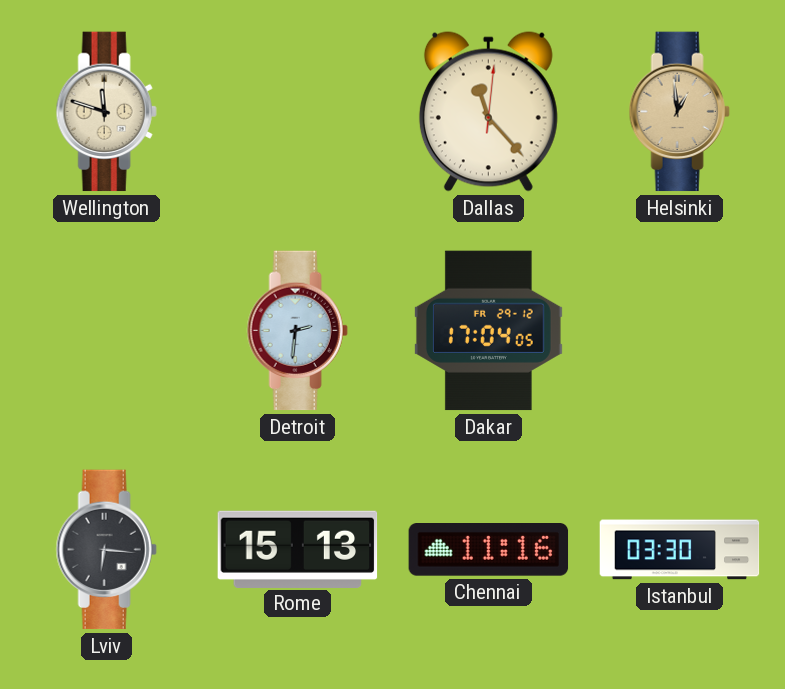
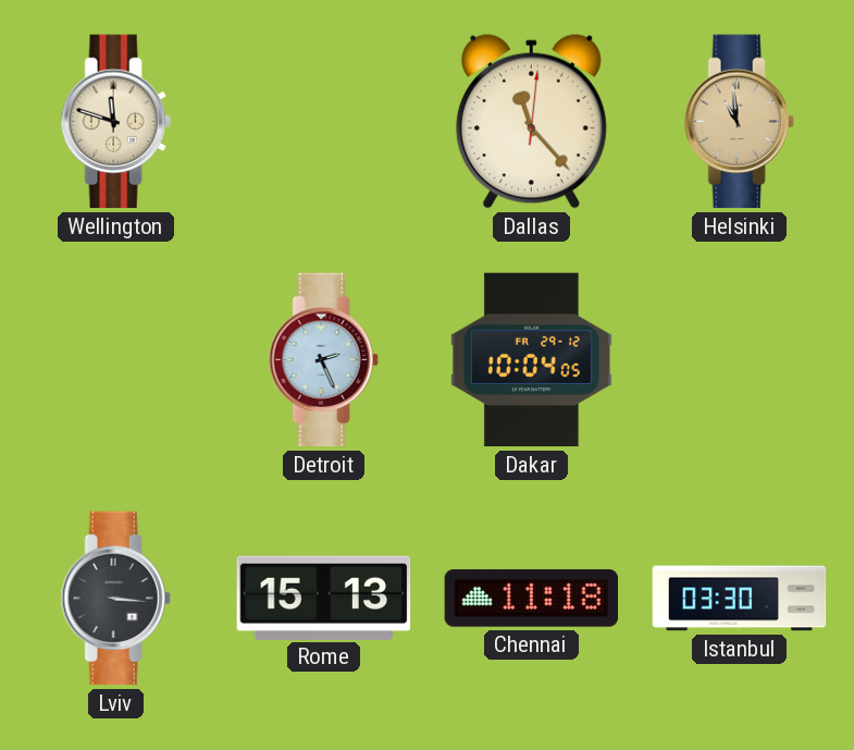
Helsinki: 12:59 -> 10:59 (739, 122)
Detroit: 2:31 -> 2:26 (323, 360)
Dakar: 17:04 -> 10:04 (531, 360)
Lviv: 6:16 -> 3:16 (115, 599)
Chennai: 11:16 -> 11:18 (532, 599)
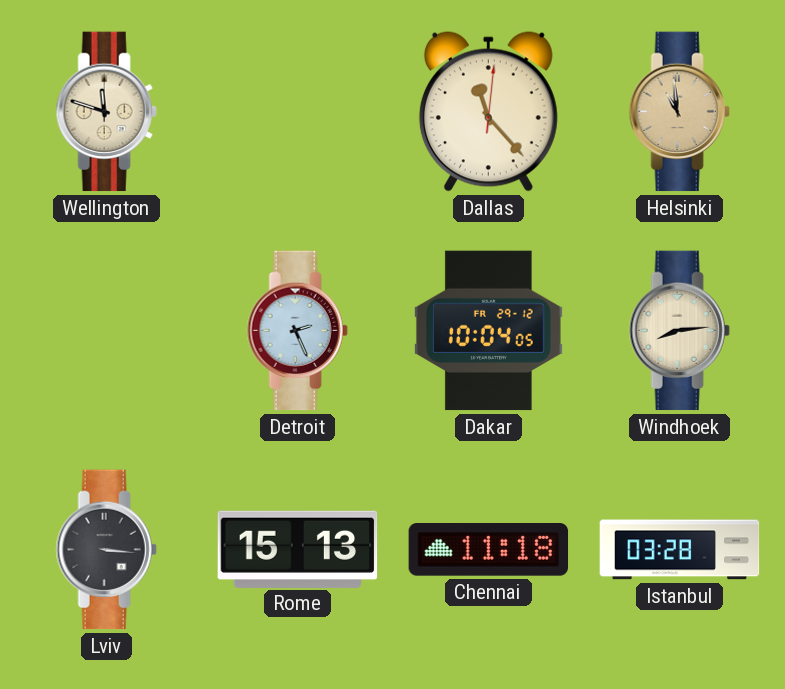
Windhoek: none -> 8:14 (679, 331)
Istanbul: 03:30 -> 03:28 (680, 550)
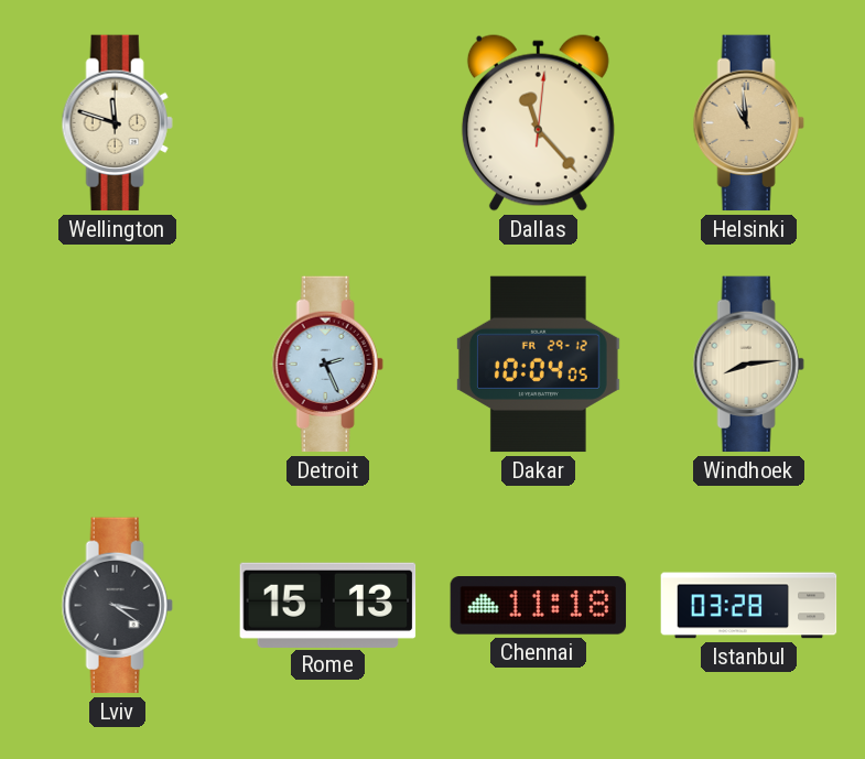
Lviv: 3:16 -> 3:21 (117, 606)
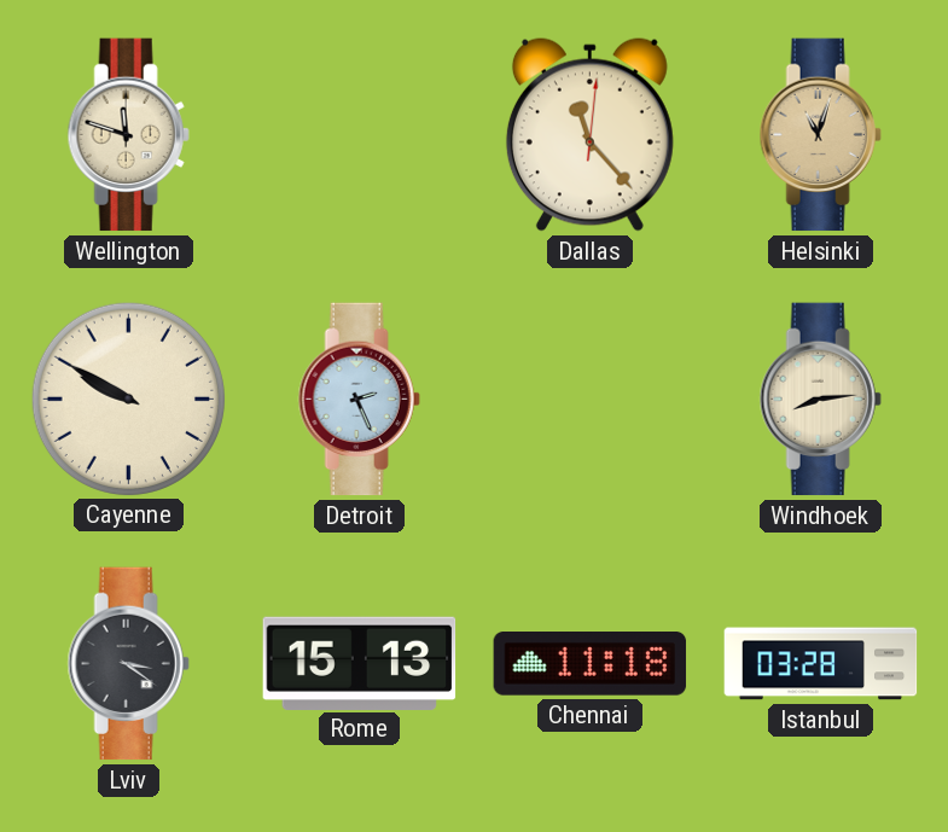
Helsinki: 10:59 -> 11:03 (820, 135)
Cayenne: none -> 9:50 (128, 398)
Dakar: 10:04 -> none (538, 365)
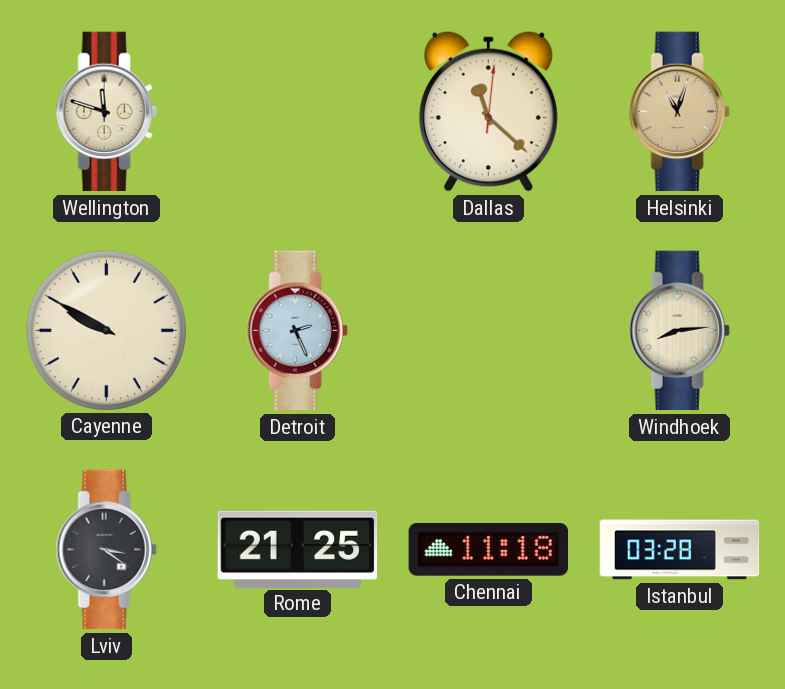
Dallas: 11:23 -> 11:22 (488, 112)
Rome: 15:13 -> 21:25 (298, 549)
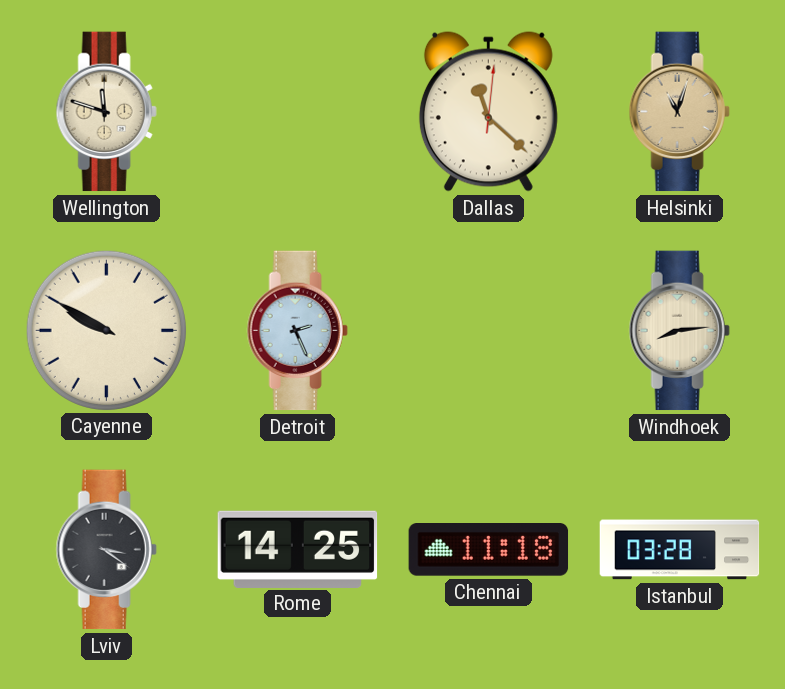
Rome: 21:25 -> 14:25 (298, 549)
